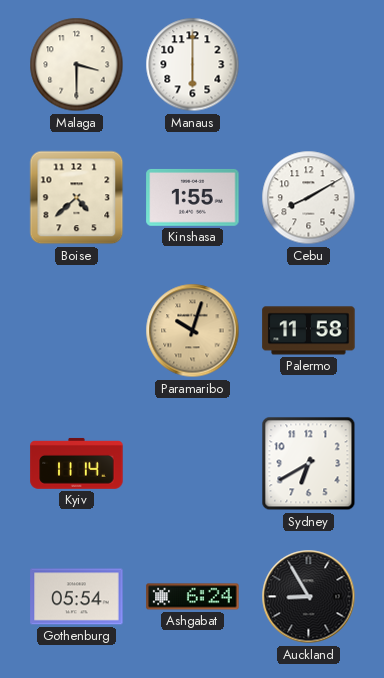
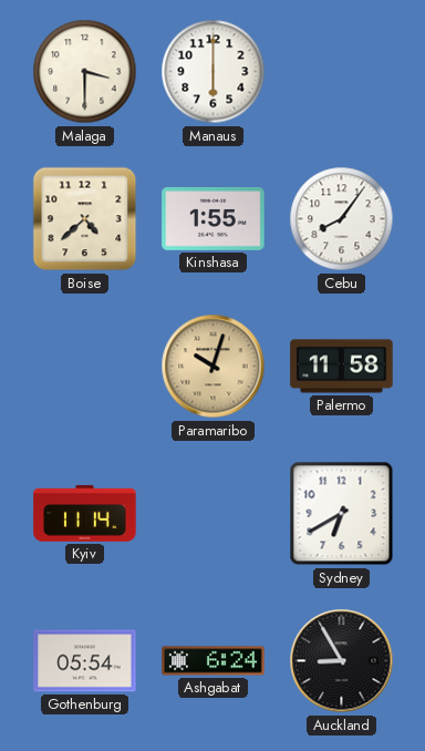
Cebu: 8:10 -> 8:06 (342, 219)
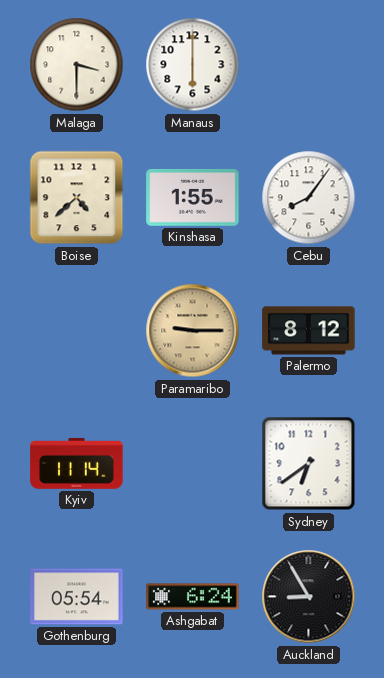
Paramaribo: 10:03 -> 9:15 (193, 331)
Palermo: 11:58 -> 8:12 (309, 331)
Sydney: 6:40 -> 6:39 (309, 464)
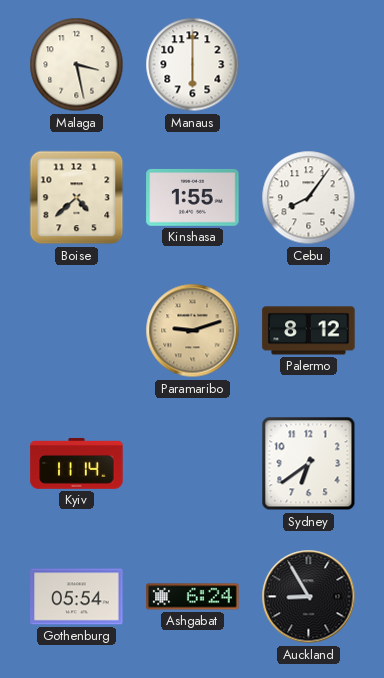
Malaga: 3:30 -> 3:28 (77, 65)
Paramaribo: 9:15 -> 9:12 (193, 331)
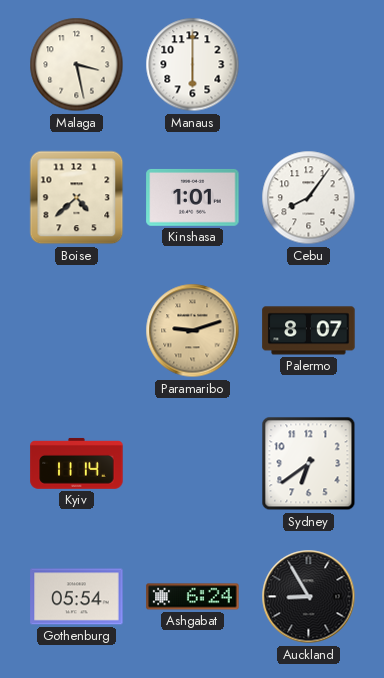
Kinshasa: 1:55 -> 1:01 (193, 197)
Palermo: 8:12 -> 8:07 (309, 331)
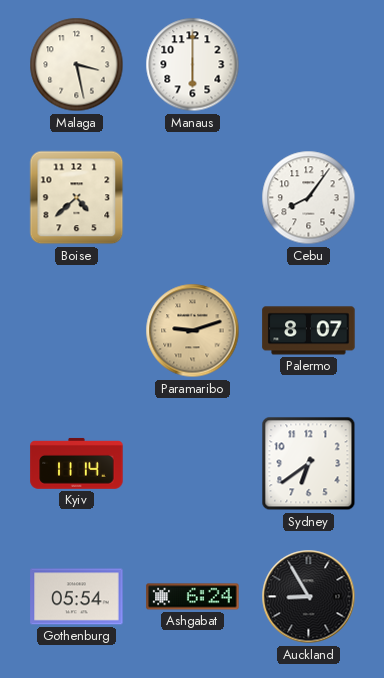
Kinshasa: 1:01 -> none (193, 197)
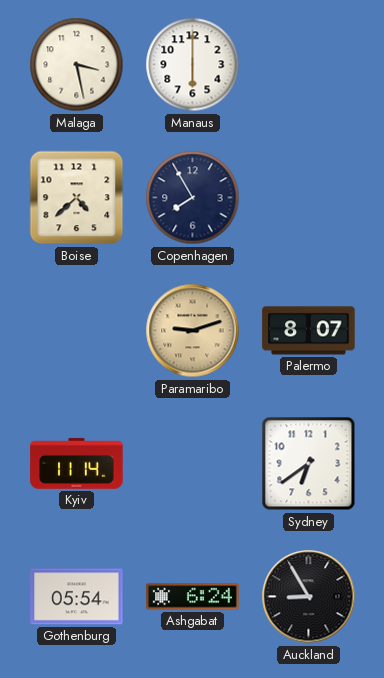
Copenhagen: none -> 7:55 (193, 198)
Cebu: 8:06 -> none (309, 198)
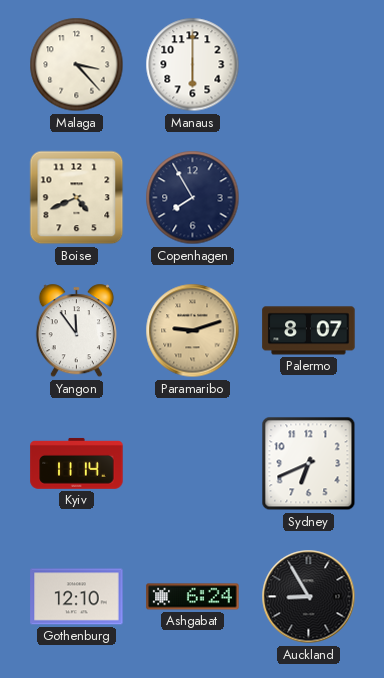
Malaga: 3:28 -> 3:23 (77, 65)
Boise: 4:38 -> 4:41 (77, 198)
Yangon: none -> 11:54 (76, 331)
Sydney: 6:39 -> 6:41 (309, 464)
Gothenburg: 05:54 -> 12:10 (77, 597)
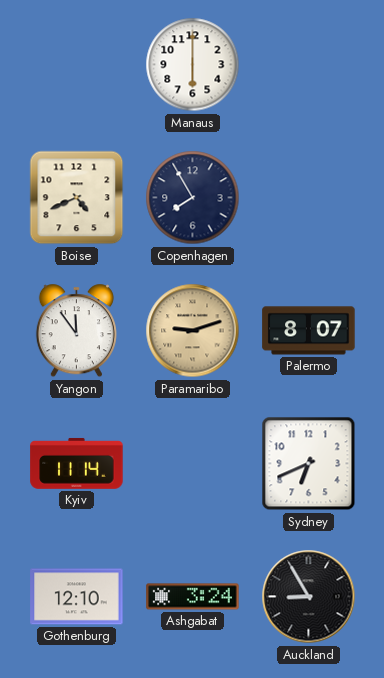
Malaga: 3:23 -> none (77, 65)
Ashgabat: 6:24 -> 3:24 (193, 597)
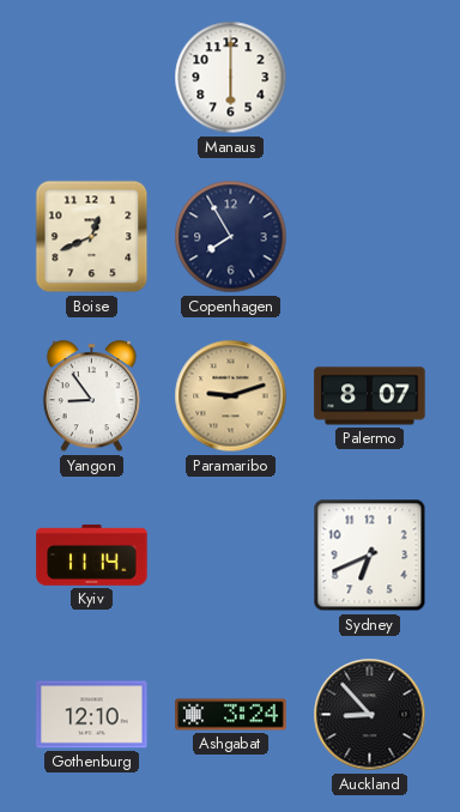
Boise: 4:41 -> 12:41 (92, 237)
Yangon: 11:54 -> 8:54 (91, 396)
Auckland: 8:55 -> 8:53 (370, 715)
